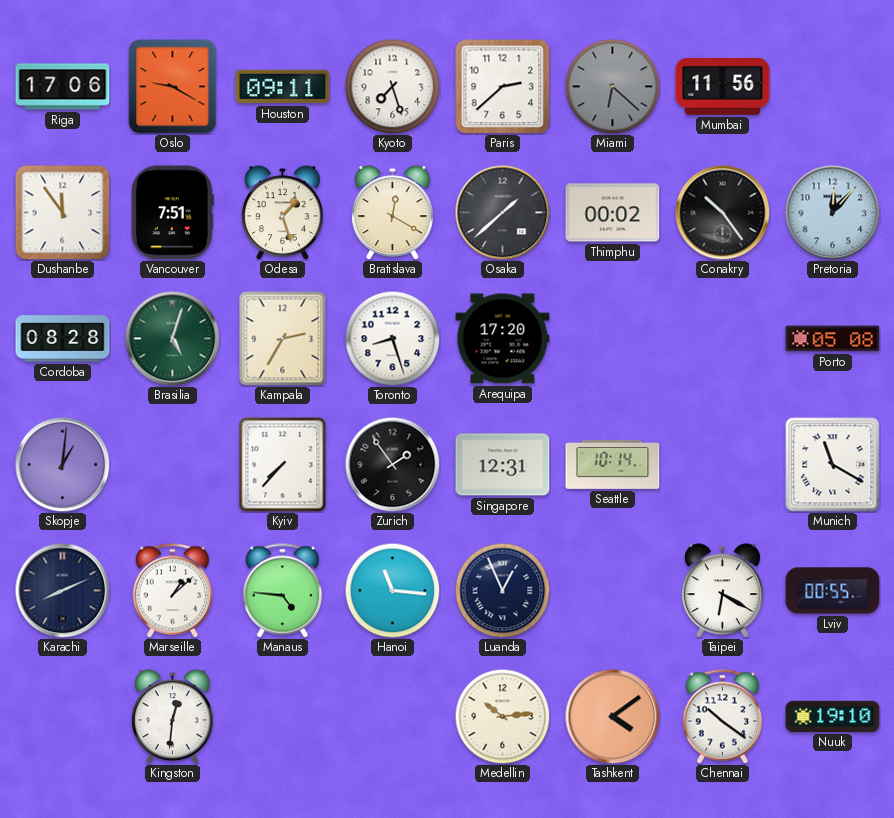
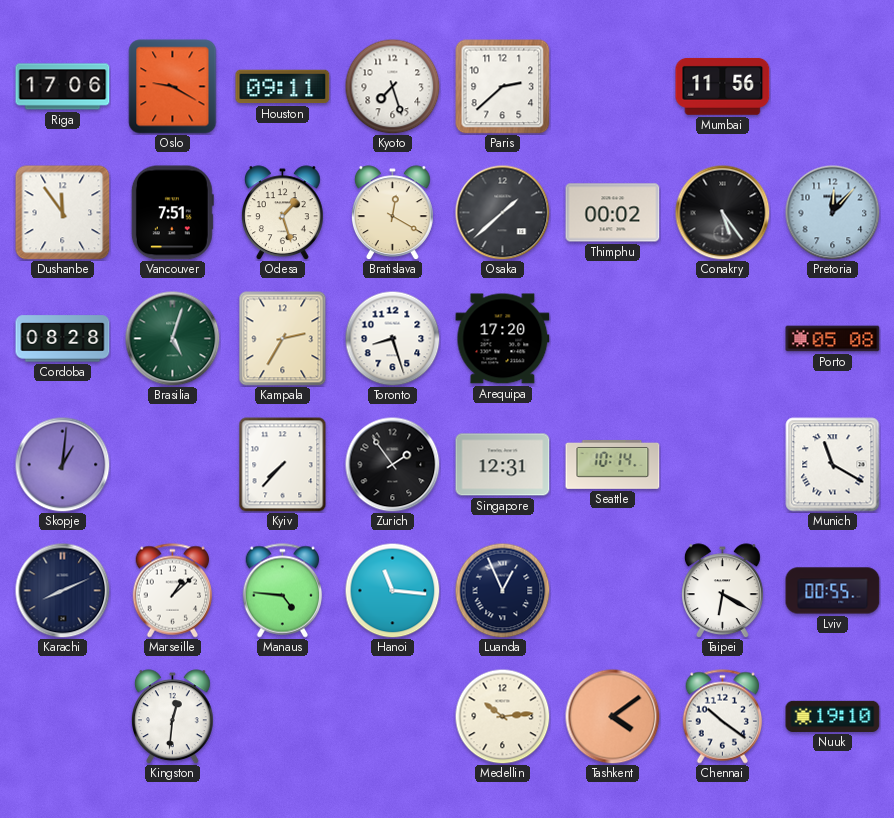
Miami: 6:22 -> none (612, 86)
Conakry: 10:24 -> 5:24 (722, 212)
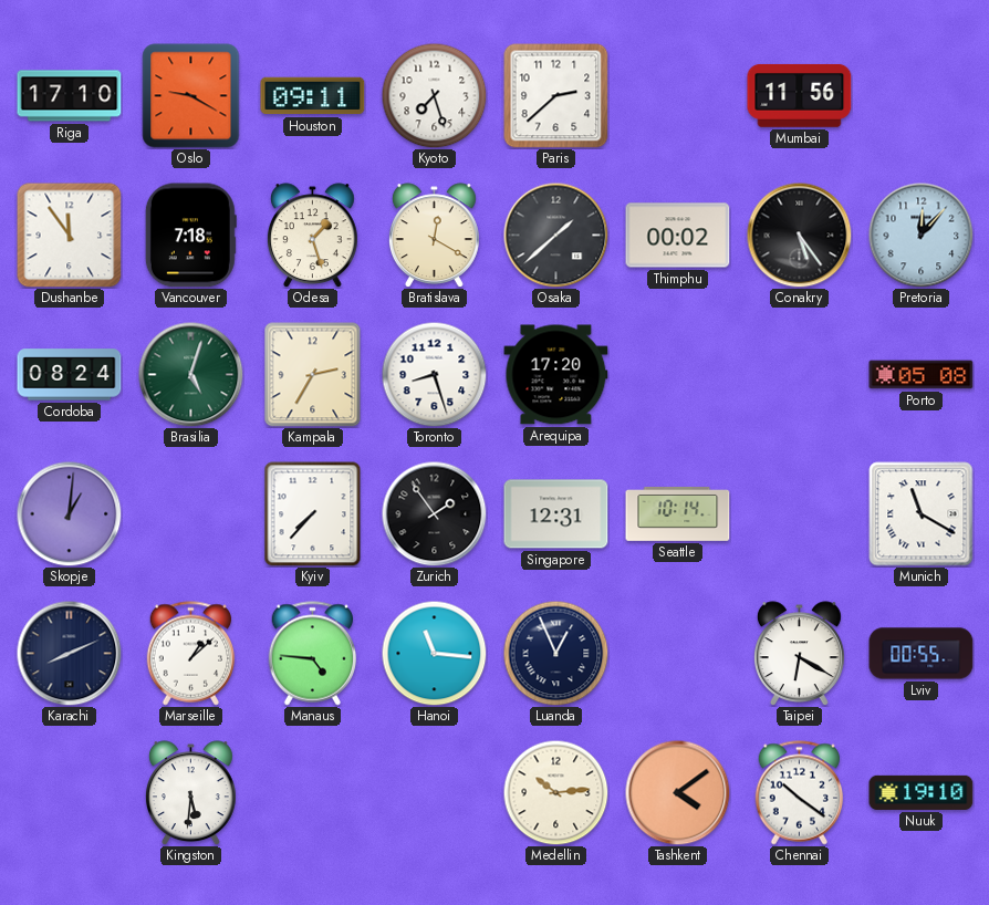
Riga: 17:06 -> 17:10 (70, 96)
Vancouver: 7:51 -> 7:18 (190, 236)
Cordoba: 08:28 -> 08:24 (70, 375)
Kingston: 12:31 -> 5:31 (190, 793)
